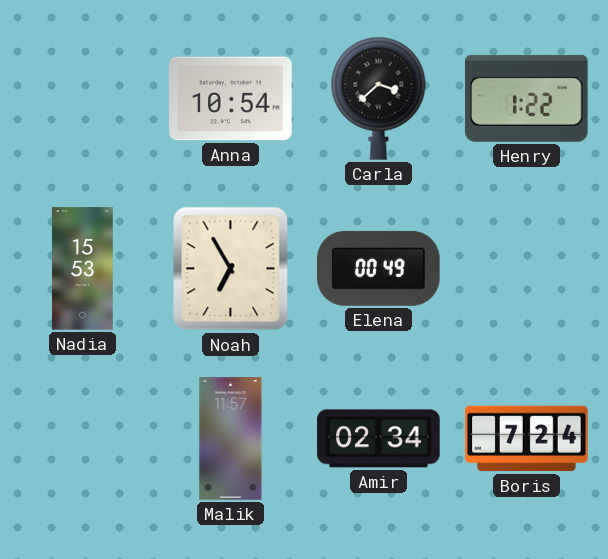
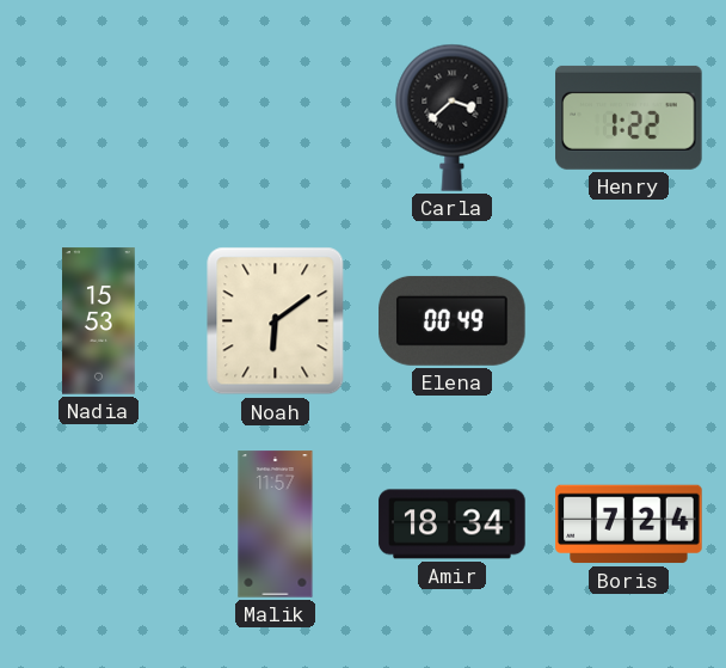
Anna: 10:54 -> none (231, 99)
Noah: 6:55 -> 6:09 (276, 321)
Amir: 02:34 -> 18:34 (453, 525)
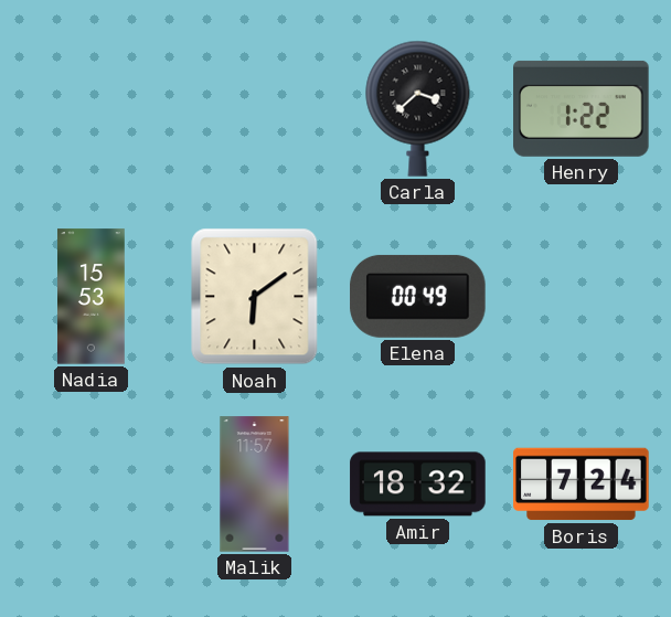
Amir: 18:34 -> 18:32 (418, 485)
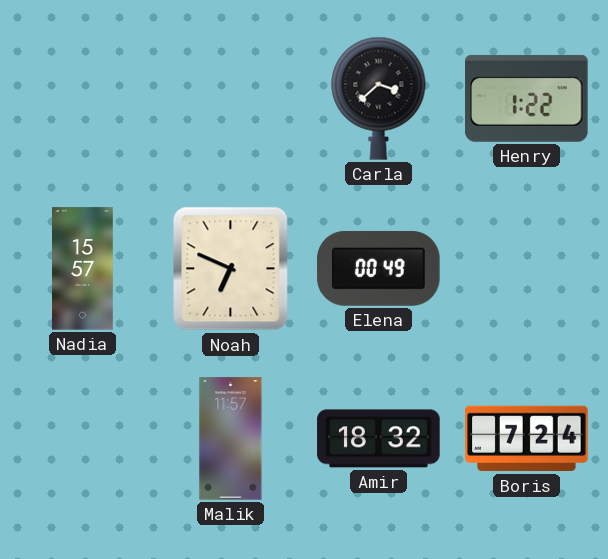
Nadia: 15:53 -> 15:57 (83, 269)
Noah: 6:09 -> 6:49 (231, 269)
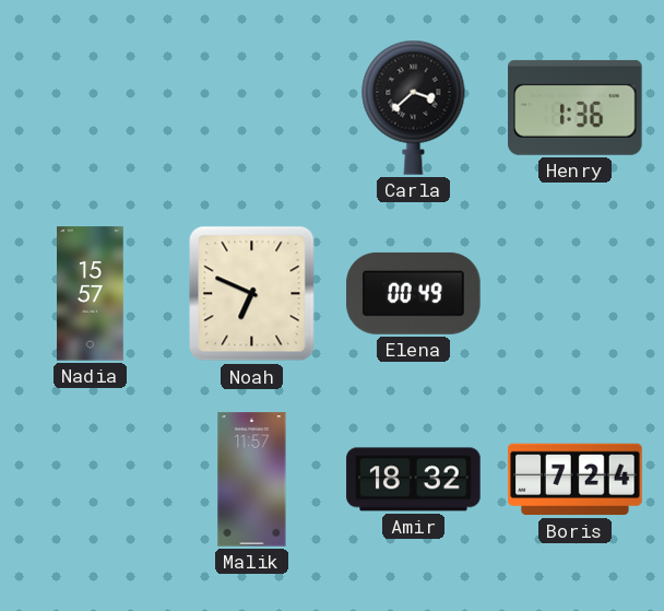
Henry: 1:22 -> 1:36 (576, 107)
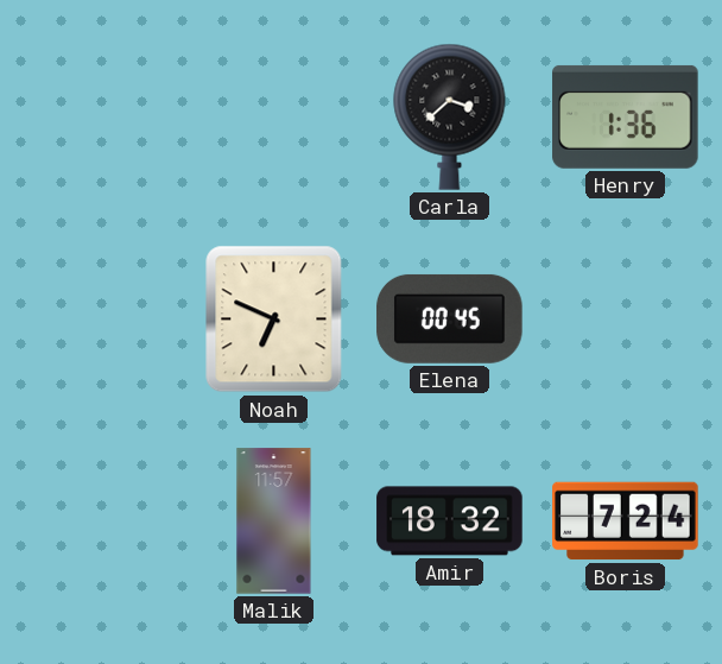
Nadia: 15:57 -> none (91, 294)
Elena: 00:49 -> 00:45 (450, 318)
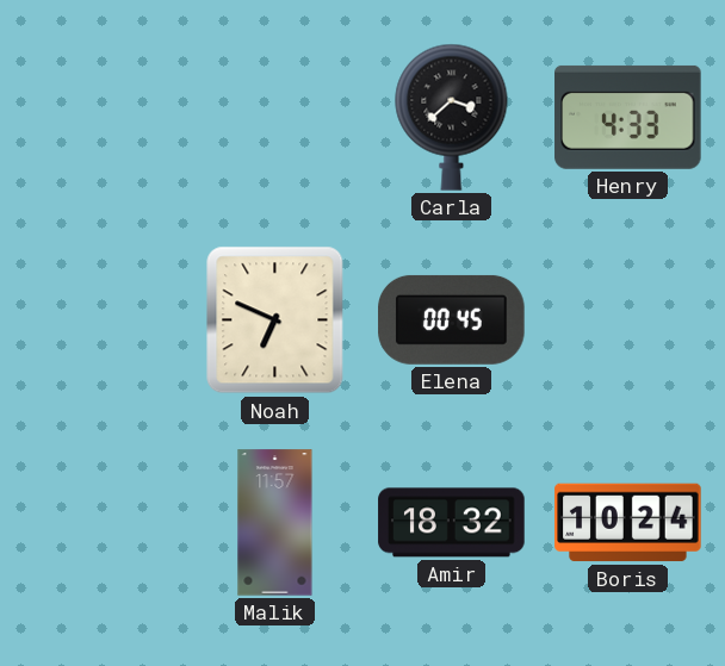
Henry: 1:36 -> 4:33 (628, 117)
Boris: 7:24 -> 10:24 (628, 523)
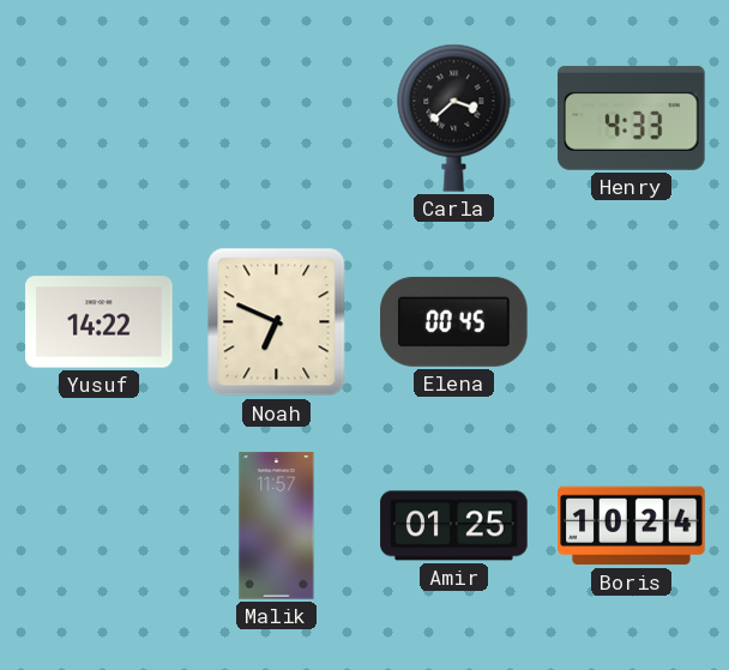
Yusuf: none -> 14:22 (100, 322)
Amir: 18:32 -> 01:25 (454, 526)
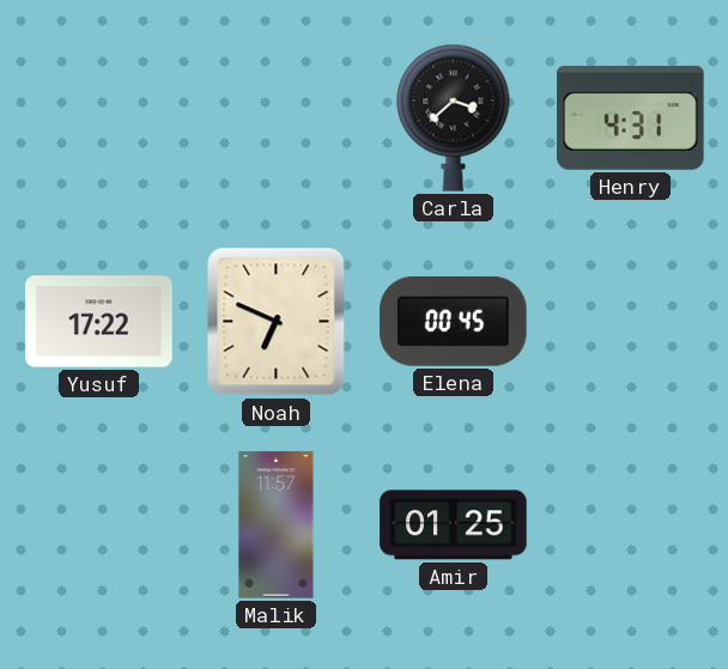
Henry: 4:33 -> 4:31 (631, 117)
Yusuf: 14:22 -> 17:22 (99, 322)
Boris: 10:24 -> none (632, 526)
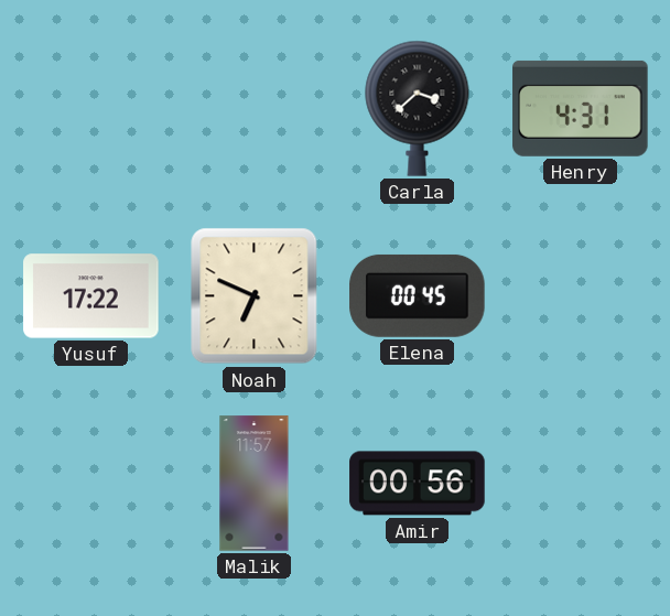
Amir: 01:25 -> 00:56 (418, 484)
